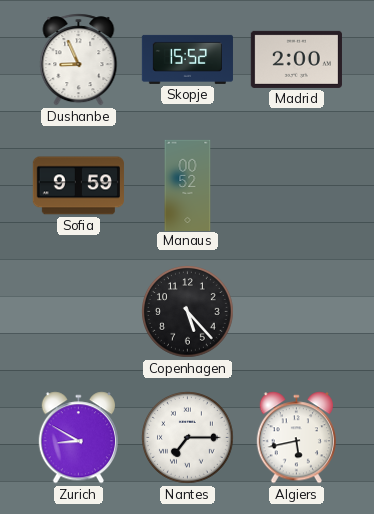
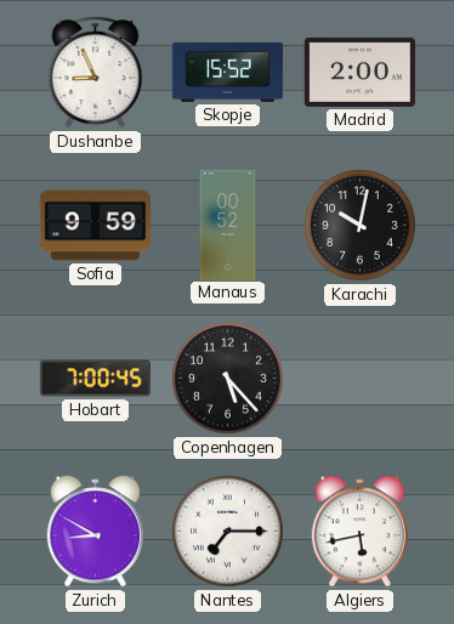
Karachi: none -> 10:02 (361, 226)
Hobart: none -> 7:00 (95, 379)
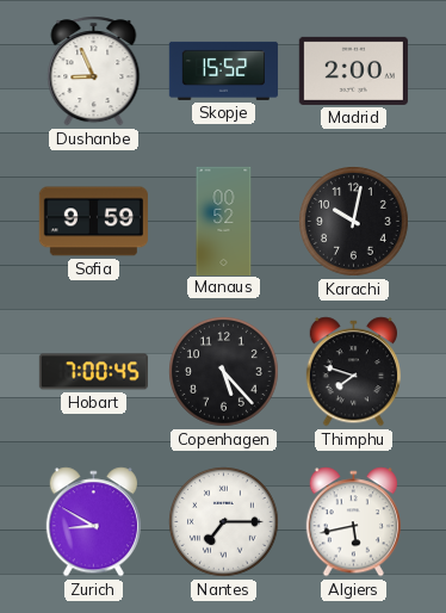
Thimphu: none -> 7:48 (353, 372)
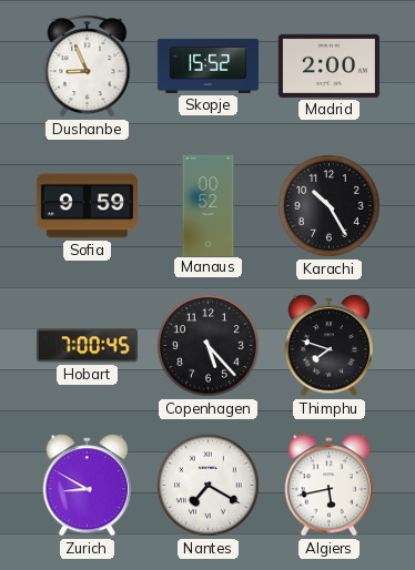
Karachi: 10:02 -> 10:25 (330, 206)
Nantes: 7:15 -> 7:20 (209, 486)
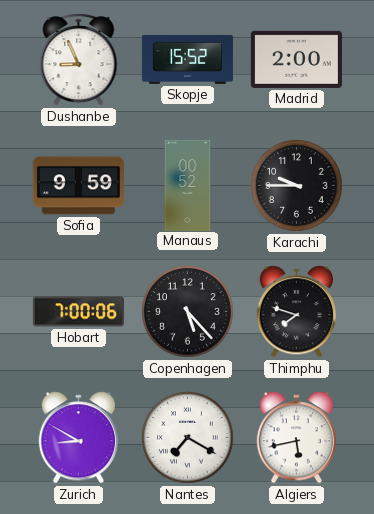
Karachi: 10:25 -> 9:45 (297, 186)
Hobart: 7:00:45 -> 7:00:06 (78, 312)
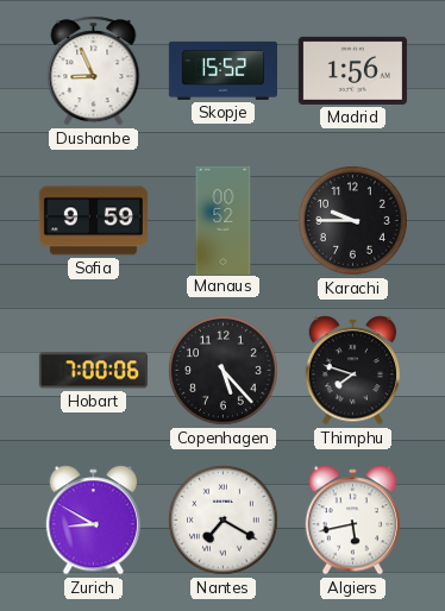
Madrid: 2:00 -> 1:56 (352, 70)
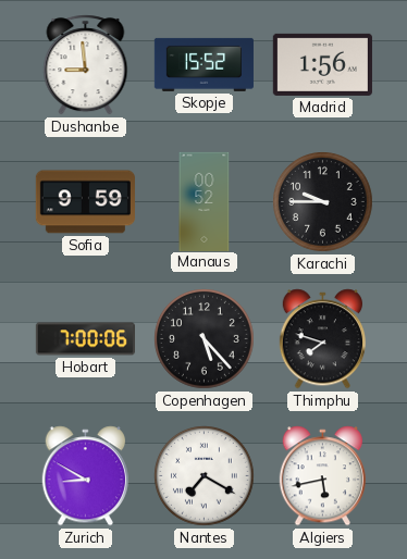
Dushanbe: 8:56 -> 8:59 (86, 65)
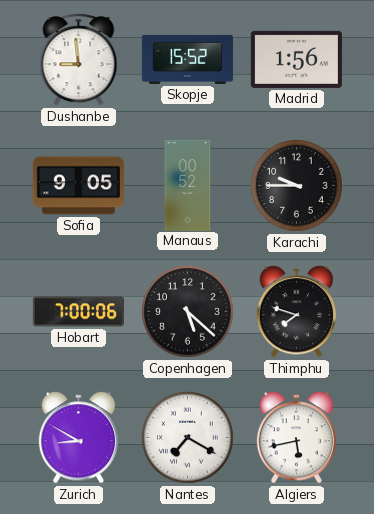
Sofia: 9:59 -> 9:05 (78, 186)
Copenhagen: 5:23 -> 5:22 (188, 312)
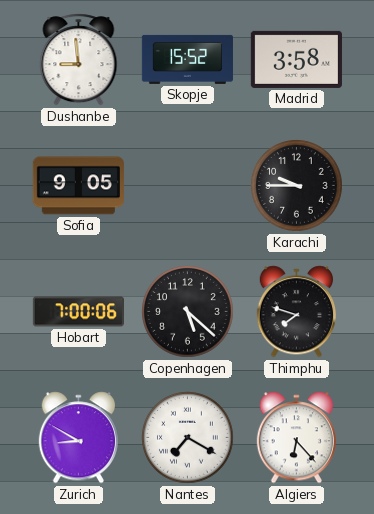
Madrid: 1:56 -> 3:58 (296, 59)
Manaus: 00:52 -> none (188, 185)
Algiers: 5:43 -> 6:23 (296, 438)
